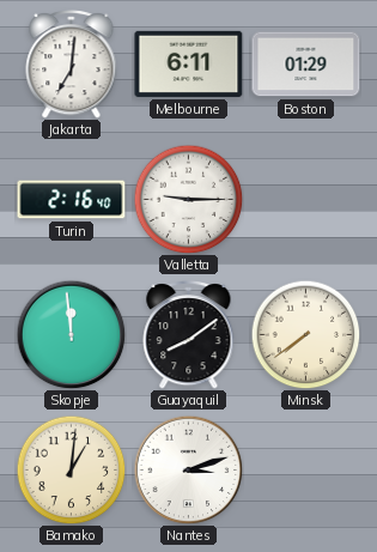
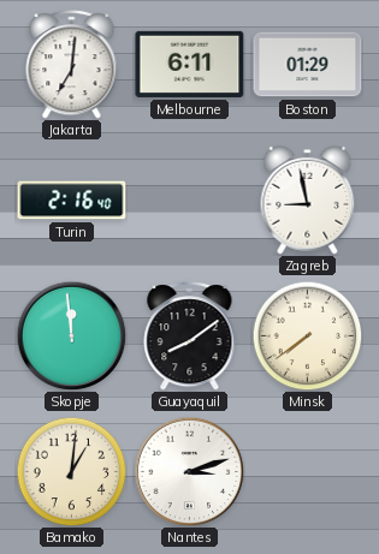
Valletta: 9:15 -> none (188, 199)
Zagreb: none -> 8:58 (308, 199)
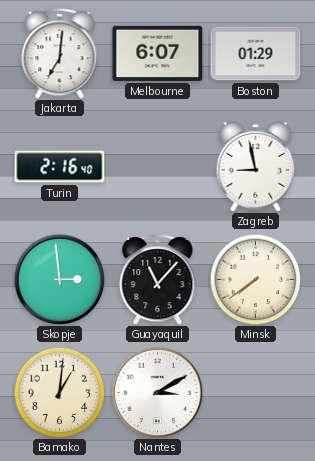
Melbourne: 6:11 -> 6:07 (158, 53)
Skopje: 11:59 -> 2:59 (59, 279)
Guayaquil: 8:09 -> 11:07 (158, 280)
Nantes: 3:12 -> 3:10 (157, 392)
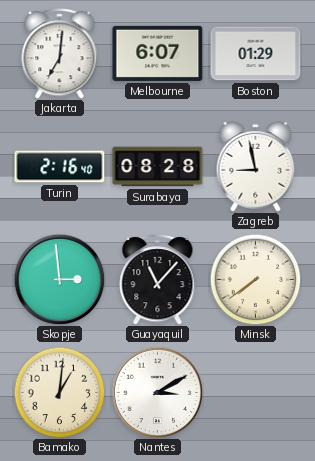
Surabaya: none -> 08:28 (158, 167)
